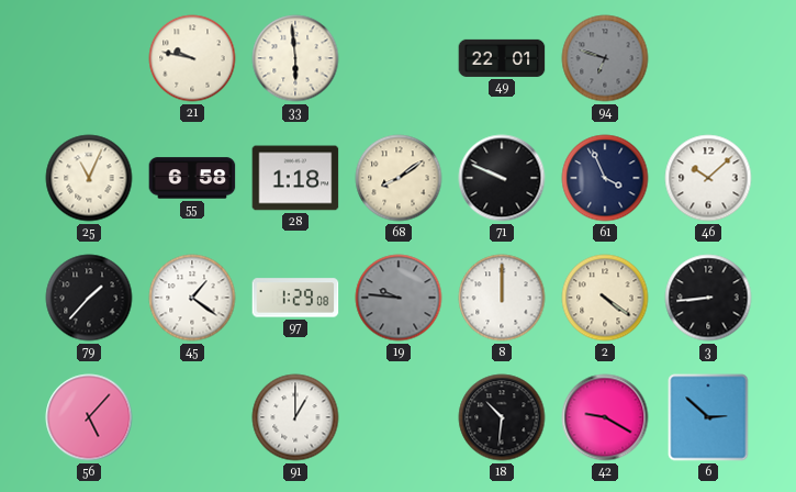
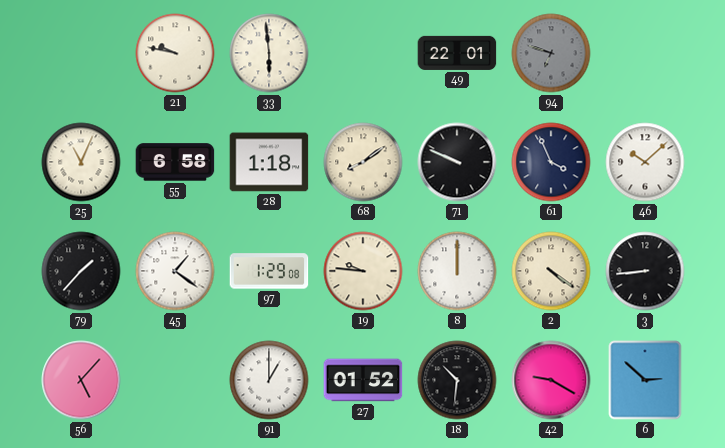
19 dial: grey -> cream (363, 271)
27: none -> 01:52 (363, 380)
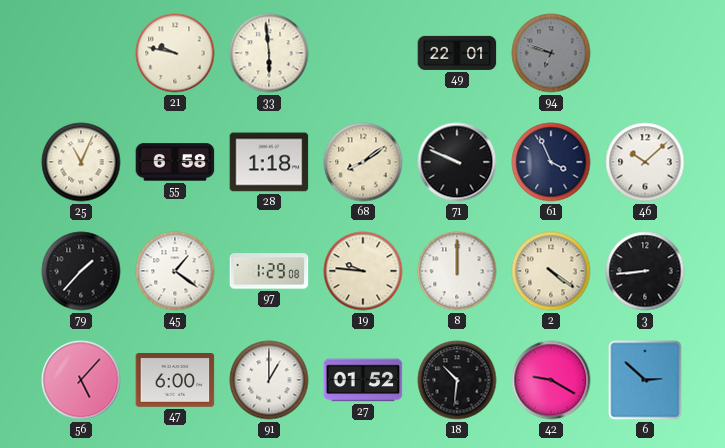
47: none -> 6:00 (175, 380)
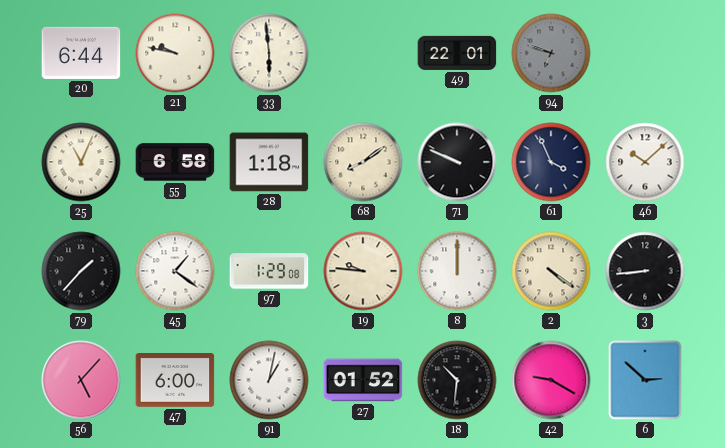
20: none -> 6:44 (81, 53)
91: 1:00 -> 1:02 (269, 380)
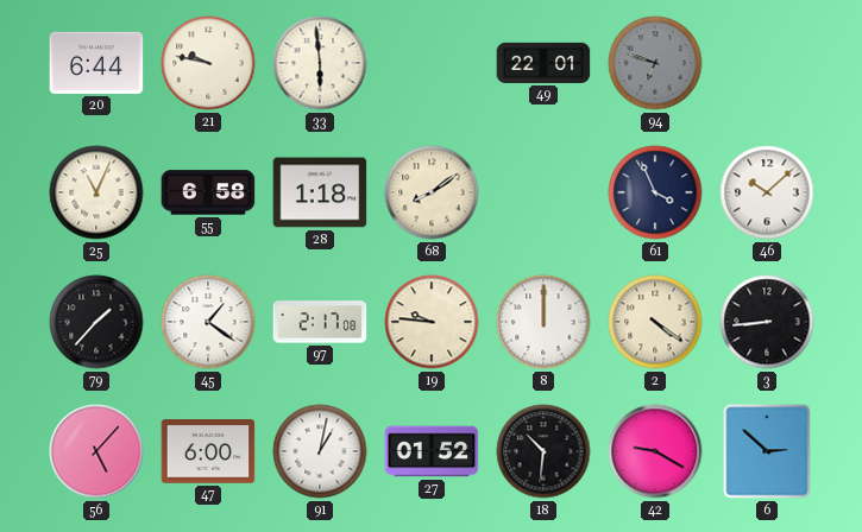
71: 9:49 -> none (457, 162)
97: 1:29 -> 2:17 (320, 322)
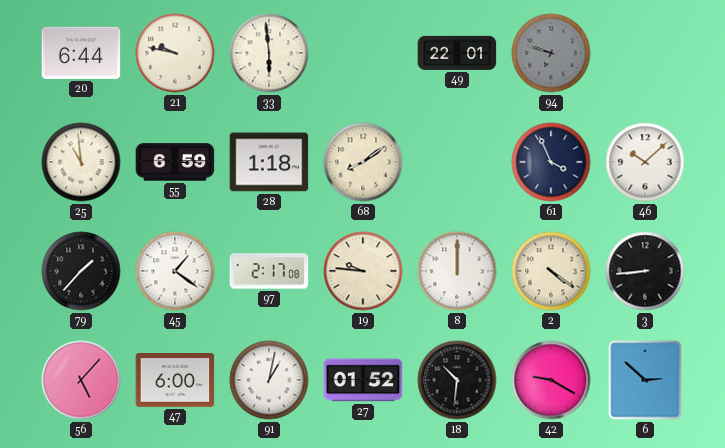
25: 11:04 -> 10:59 (81, 162)
55: 6:58 -> 6:59 (175, 162)
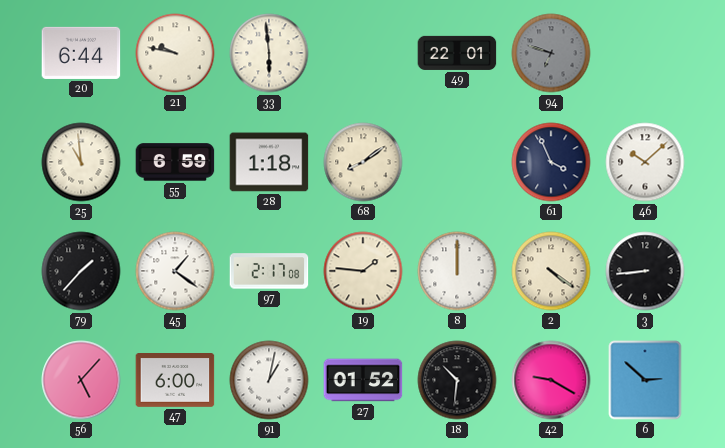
19: 9:46 -> 1:46 (363, 271)
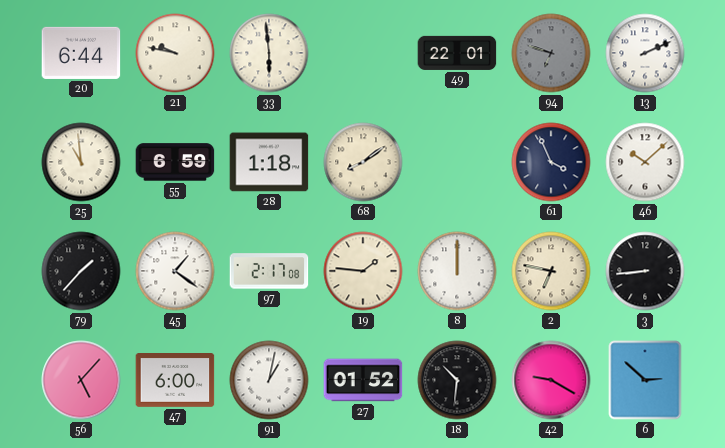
13: none -> 2:11 (645, 53)
2: 4:21 -> 6:47 (551, 271)
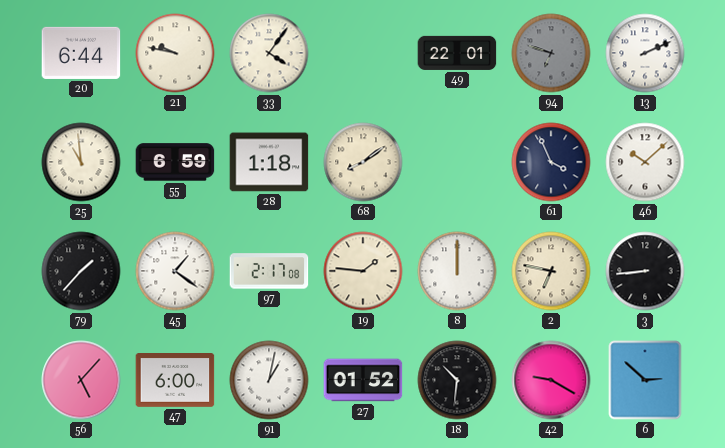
33: 5:59 -> 4:06 (269, 53)
